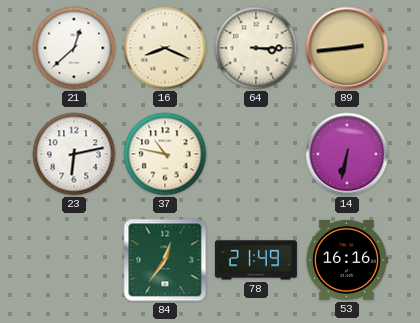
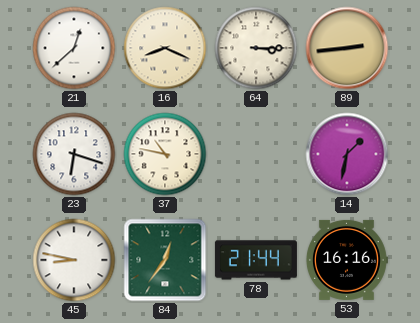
23: 6:13 -> 6:18 (74, 154)
14: 6:32 -> 1:32 (347, 154)
45: none -> 8:47 (74, 260)
78: 21:49 -> 21:44 (256, 260)
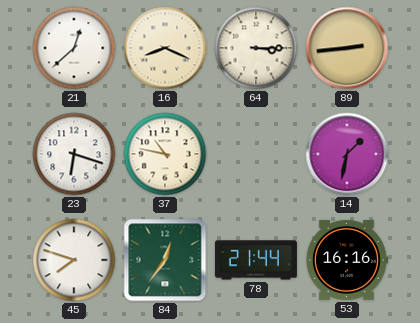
45: 8:47 -> 7:48 (74, 260)
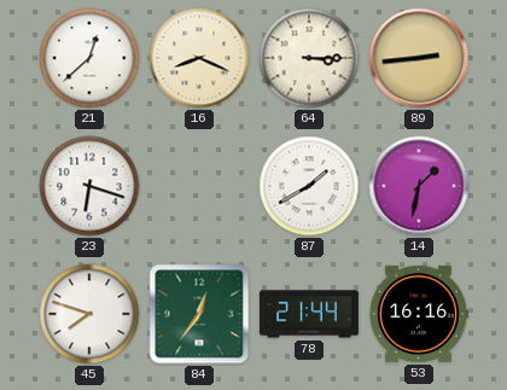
37: 10:47 -> none (165, 154)
87: none -> 1:40 (309, 186)
